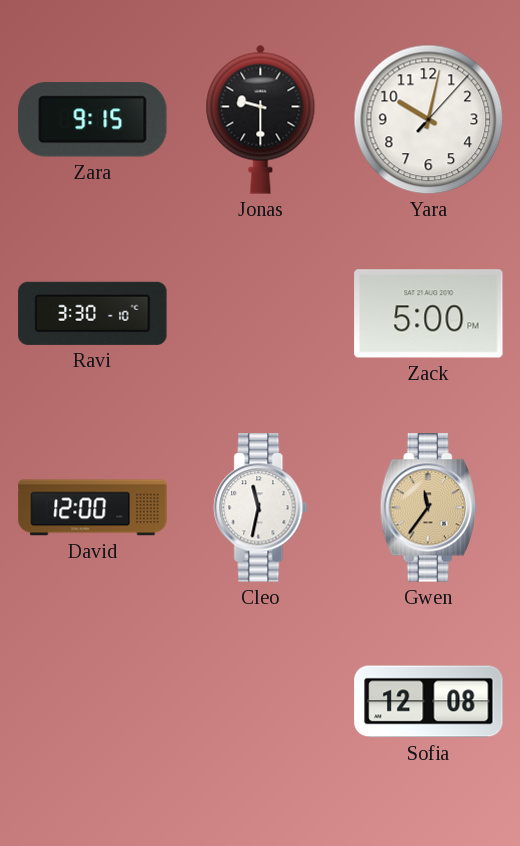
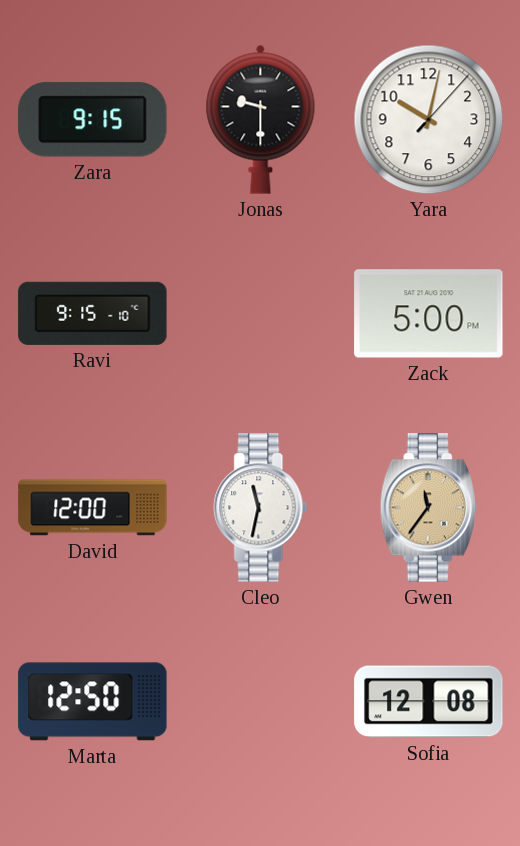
Ravi: 3:30 -> 9:15 (93, 313)
Marta: none -> 12:50 (93, 702)
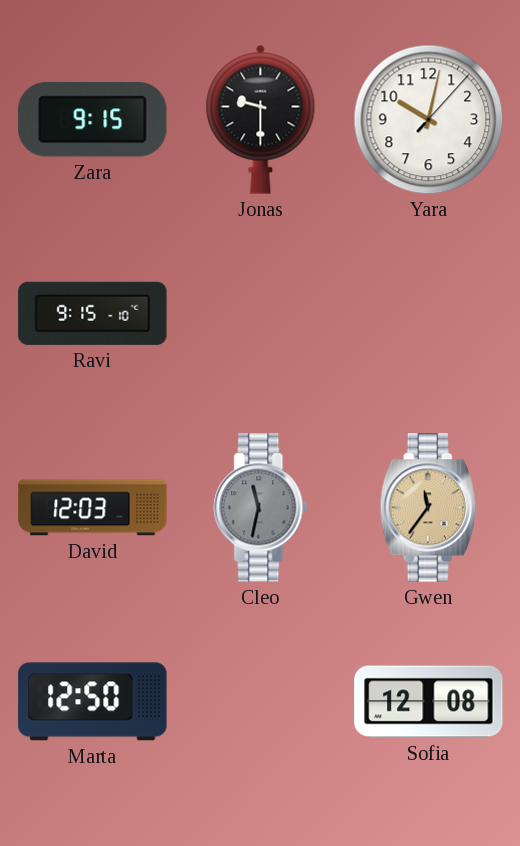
Zack: 5:00 -> none (429, 314)
David: 12:00 -> 12:03 (93, 508)
Cleo dial: white -> grey (261, 508)
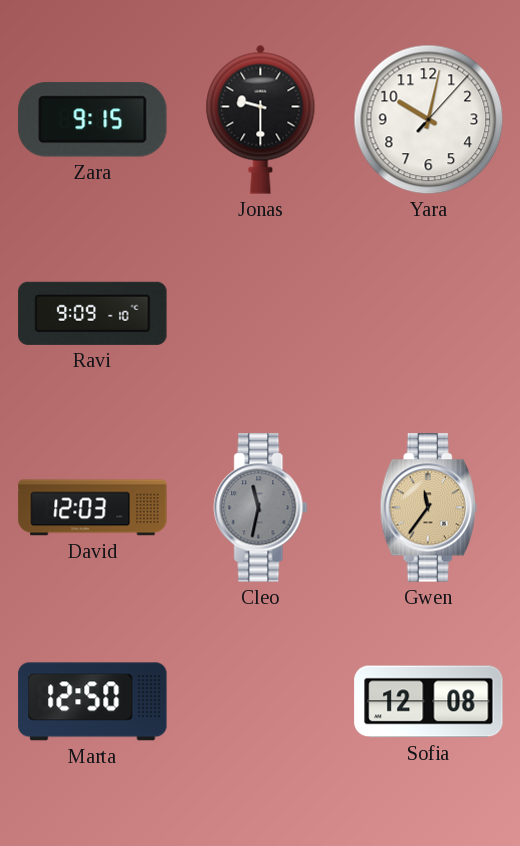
Ravi: 9:15 -> 9:09 (93, 313)
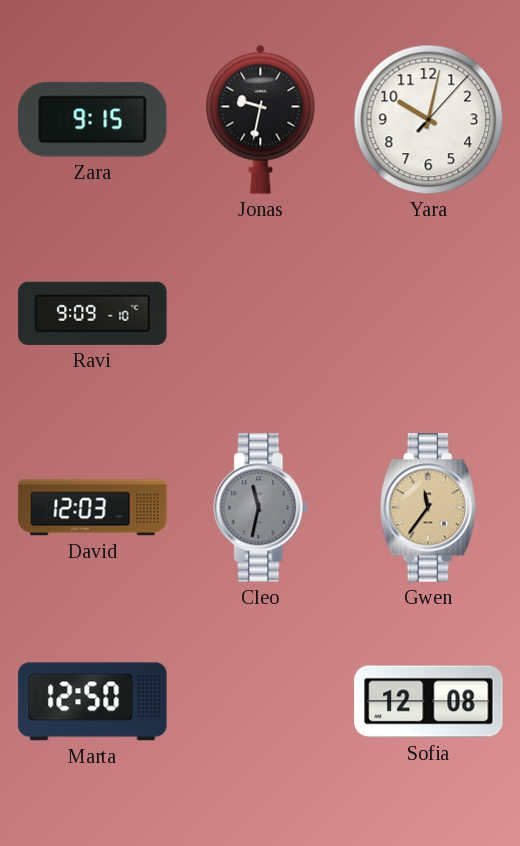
Jonas: 9:30 -> 9:32 (261, 119)
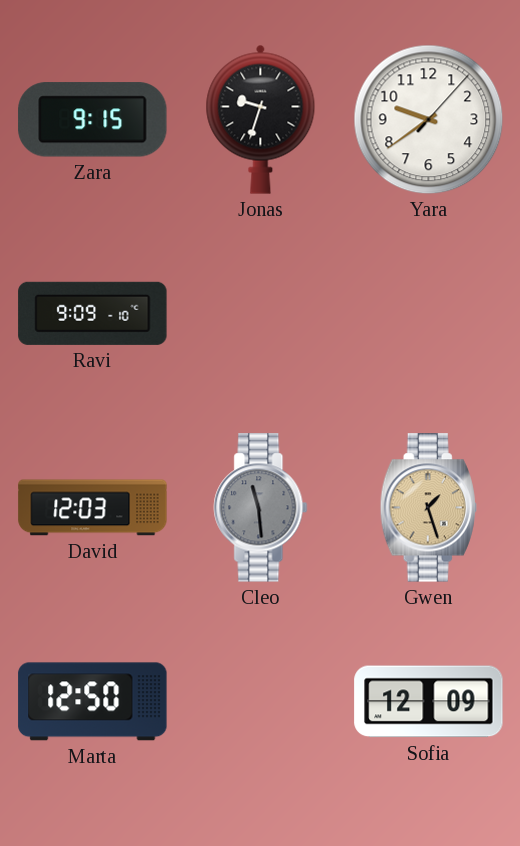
Jonas: 9:32 -> 9:33 (261, 119)
Yara: 10:02 -> 9:39 (429, 120)
Cleo: 11:32 -> 11:29 (261, 508)
Gwen: 11:36 -> 1:27 (428, 508)
Sofia: 12:08 -> 12:09 (429, 702)
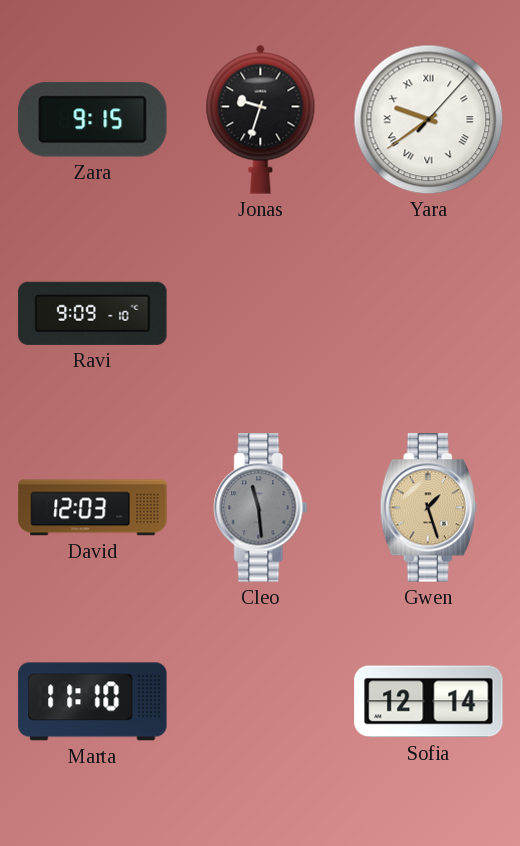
Yara numerals: Arabic -> Roman (429, 120)
Marta: 12:50 -> 11:10 (93, 702)
Sofia: 12:09 -> 12:14 (429, 702)
